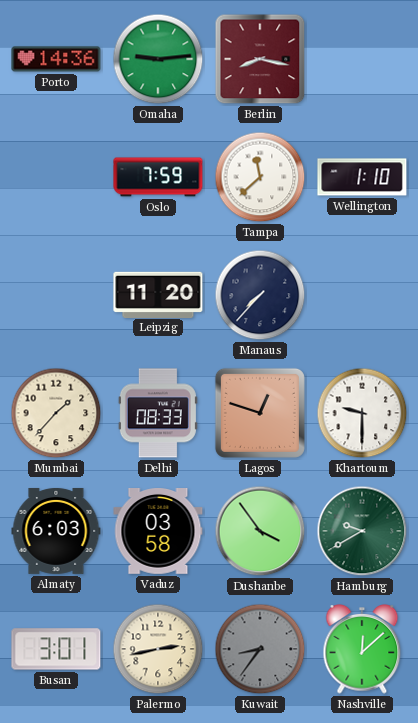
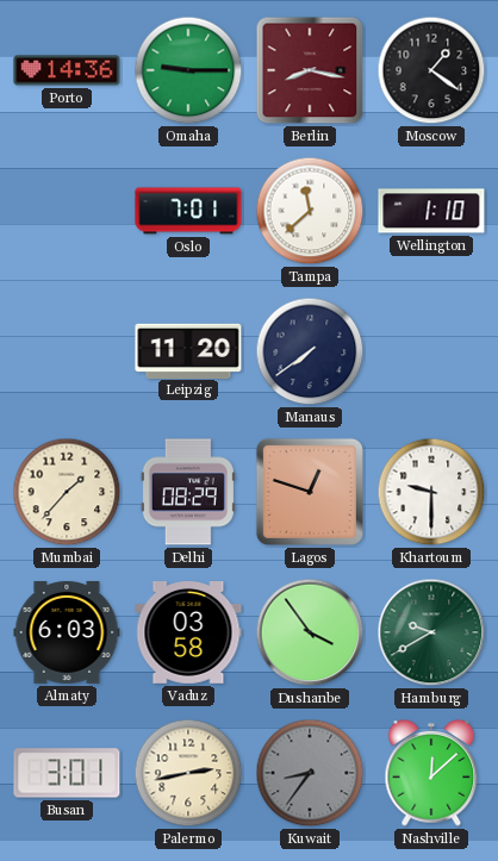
Omaha: 9:14 -> 9:15 (188, 70)
Moscow: none -> 1:21 (431, 70)
Oslo: 7:59 -> 7:01 (188, 211)
Manaus: 7:37 -> 7:39 (310, 351)
Delhi: 08:33 -> 08:29 (188, 492)
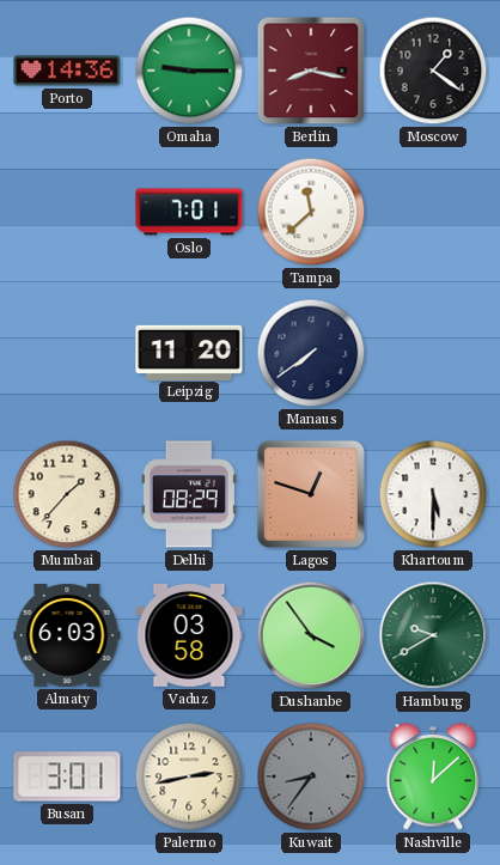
Wellington: 1:10 -> none (431, 211)
Khartoum: 9:30 -> 5:30 (433, 494)
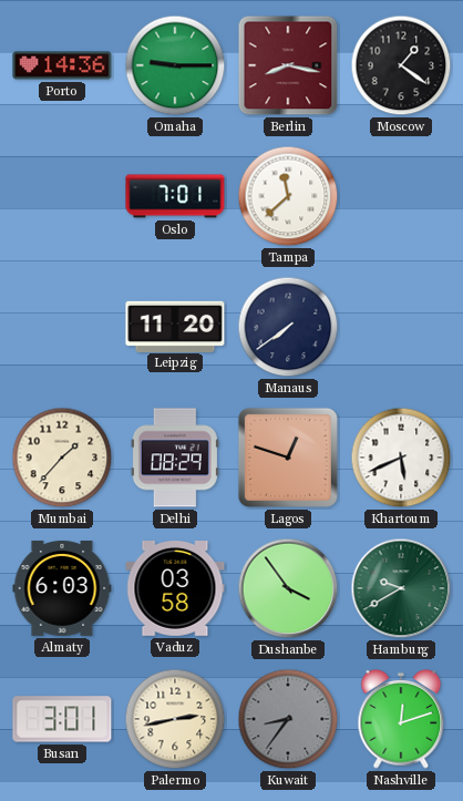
Khartoum: 5:30 -> 5:41 (401, 458)
Nashville: 12:08 -> 12:12 (401, 719)
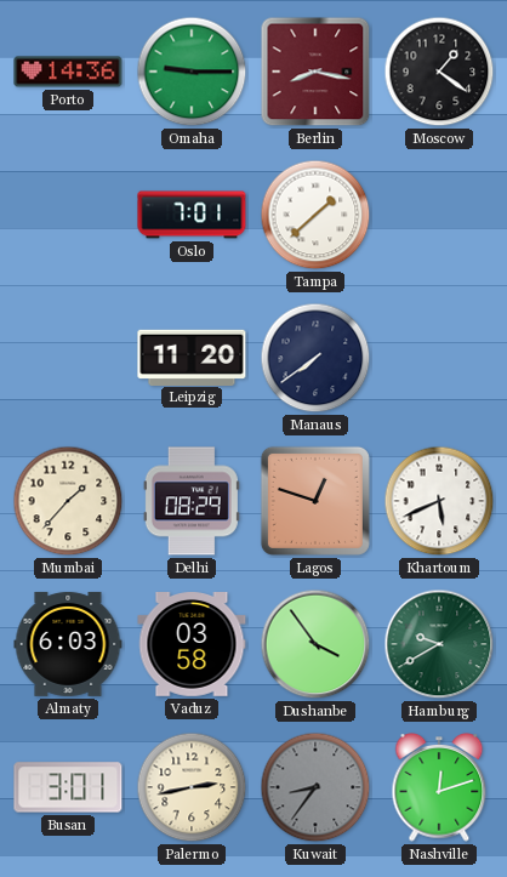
Tampa: 11:38 -> 1:38 (315, 215)
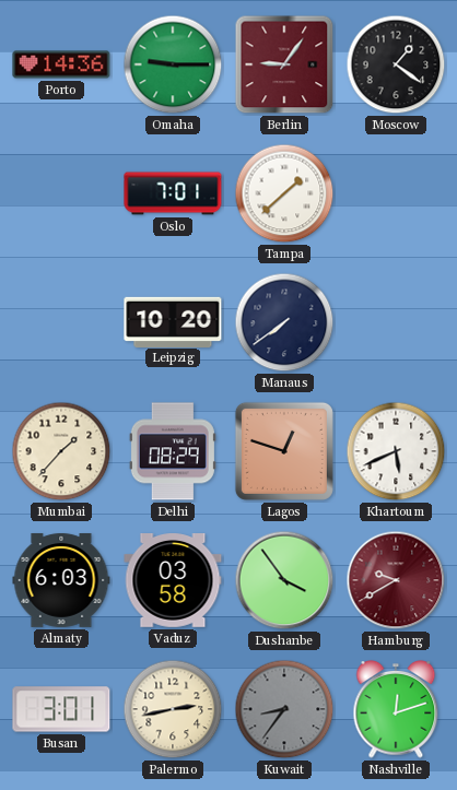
Berlin: 8:17 -> 9:06 (284, 64)
Leipzig: 11:20 -> 10:20 (173, 321)
Hamburg dial: green -> burgundy (396, 580)
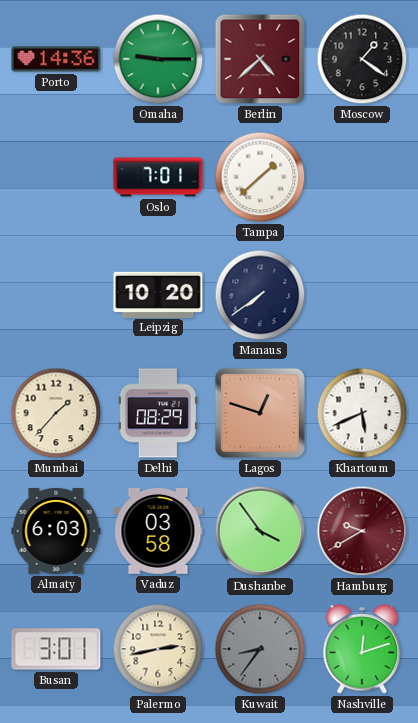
Berlin: 9:06 -> 4:38 (260, 59)
